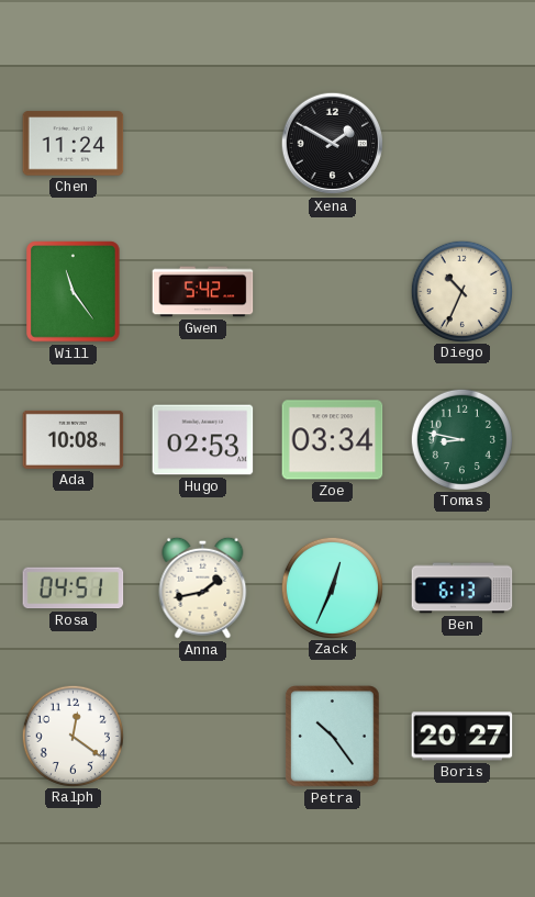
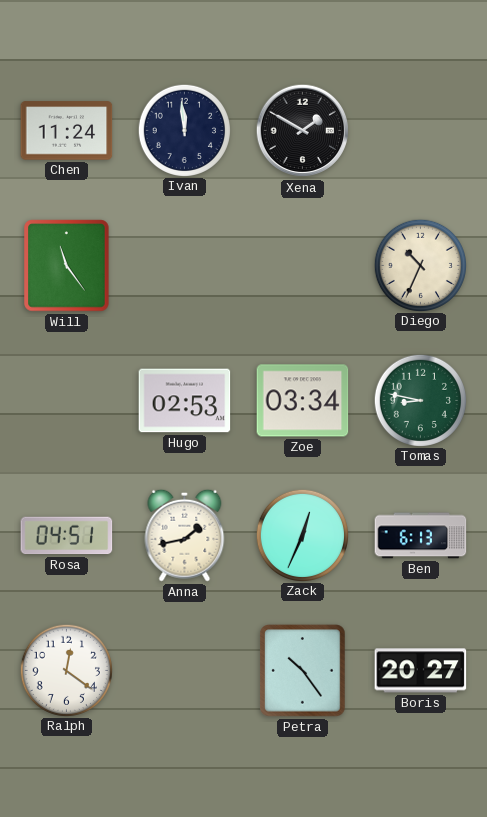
Ivan: none -> 11:59 (184, 130)
Gwen: 5:42 -> none (203, 292)
Ada: 10:08 -> none (74, 439)
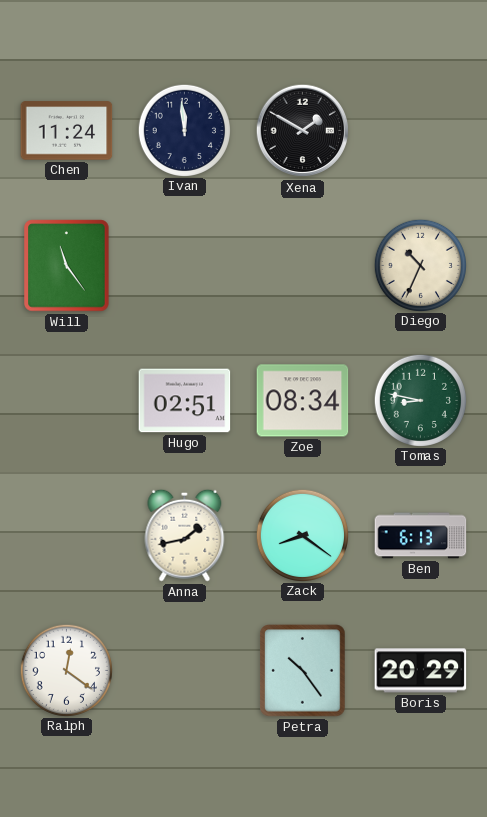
Hugo: 02:53 -> 02:51 (185, 401)
Zoe: 03:34 -> 08:34 (303, 401)
Rosa: 04:51 -> none (67, 536)
Zack: 12:34 -> 8:21 (302, 535)
Boris: 20:27 -> 20:29 (421, 671)
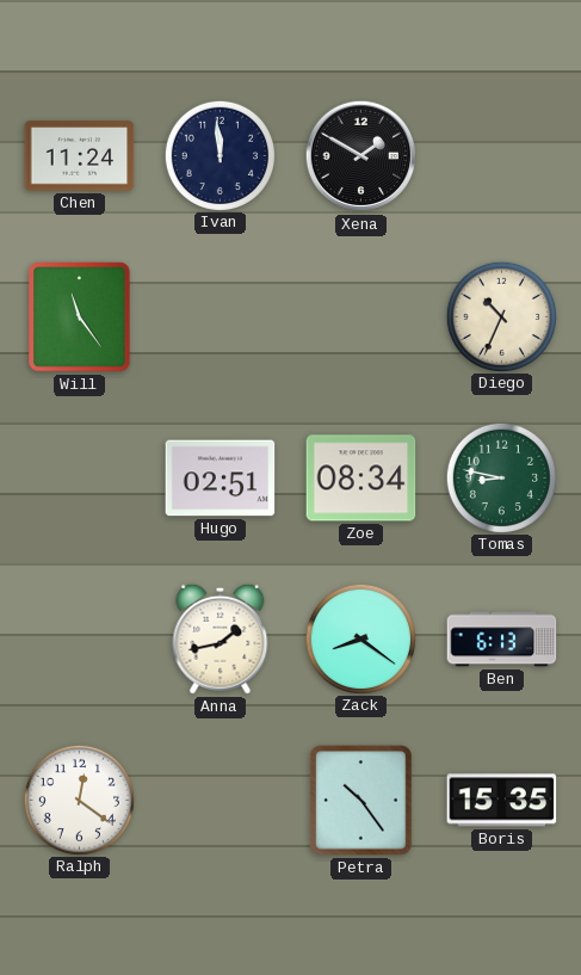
Boris: 20:29 -> 15:35 (502, 801)
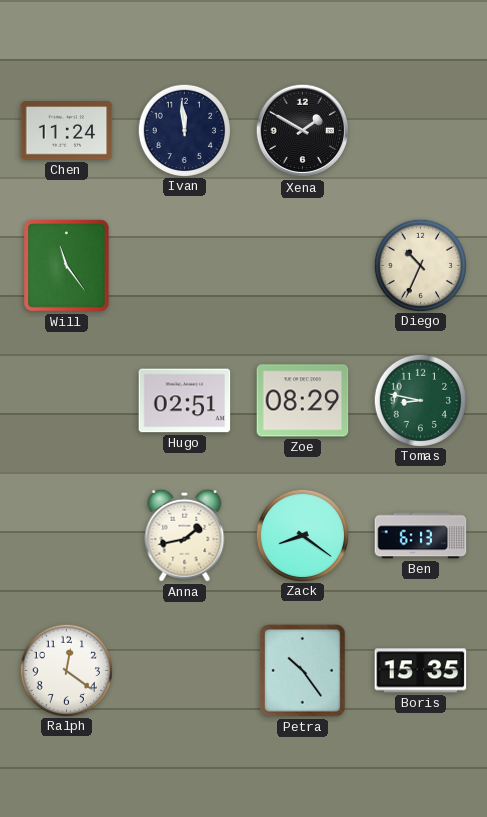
Zoe: 08:34 -> 08:29 (303, 401)
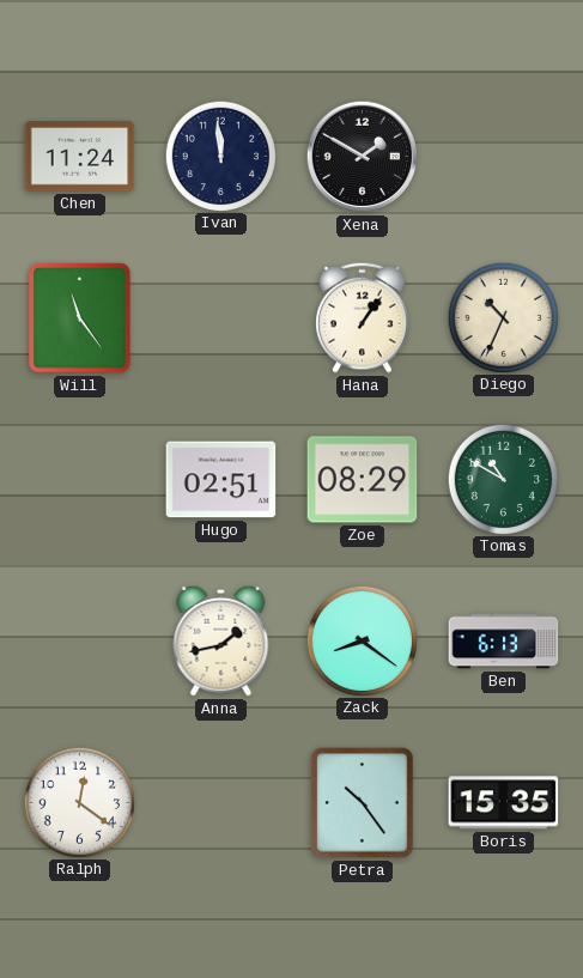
Hana: none -> 1:06 (363, 317)
Tomas: 8:47 -> 10:50 (503, 479)
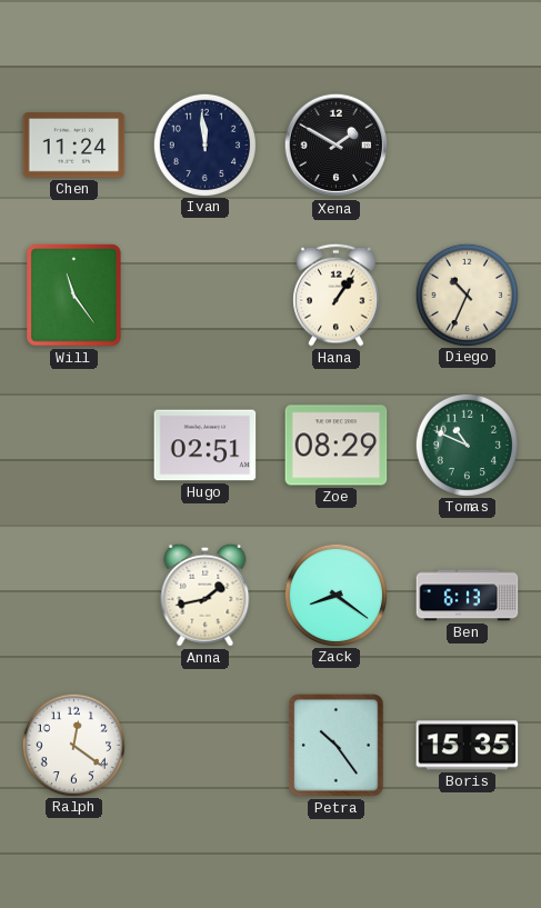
Tomas: 10:50 -> 10:49 (467, 445)
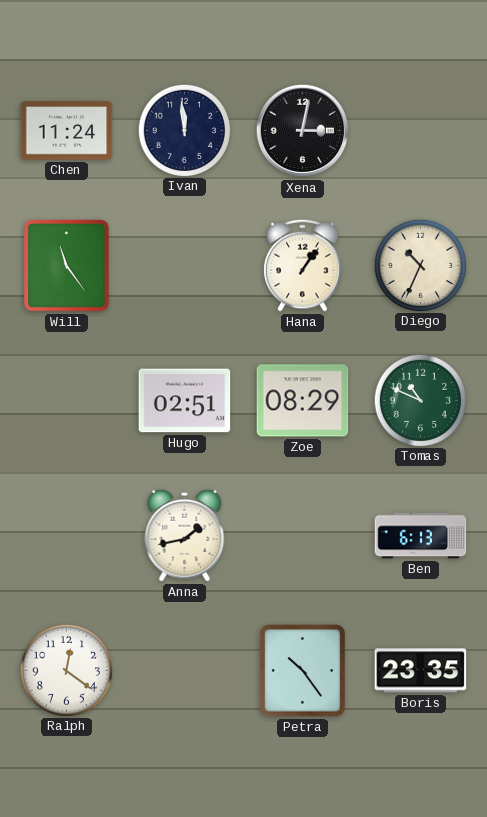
Xena: 1:50 -> 3:02 (303, 131)
Zack: 8:21 -> none (335, 595)
Boris: 15:35 -> 23:35 (421, 671)
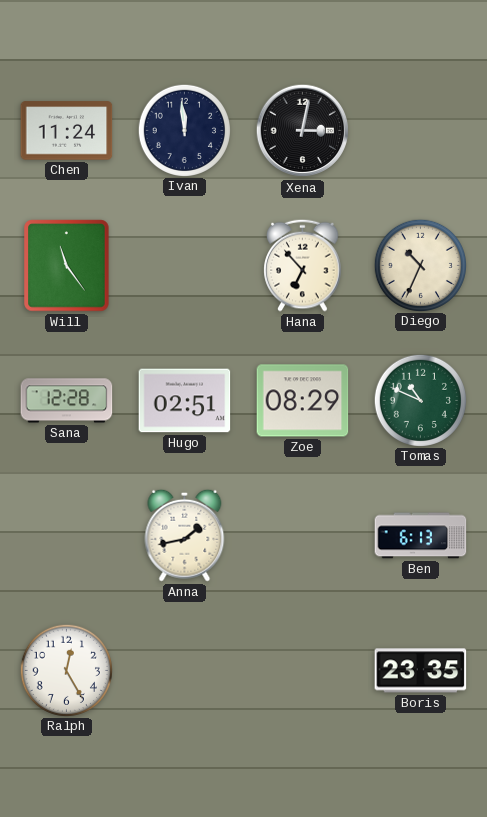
Hana: 1:06 -> 6:53 (303, 265)
Sana: none -> 12:28 (67, 401)
Ralph: 12:21 -> 12:25 (66, 670)
Petra: 10:24 -> none (303, 671)
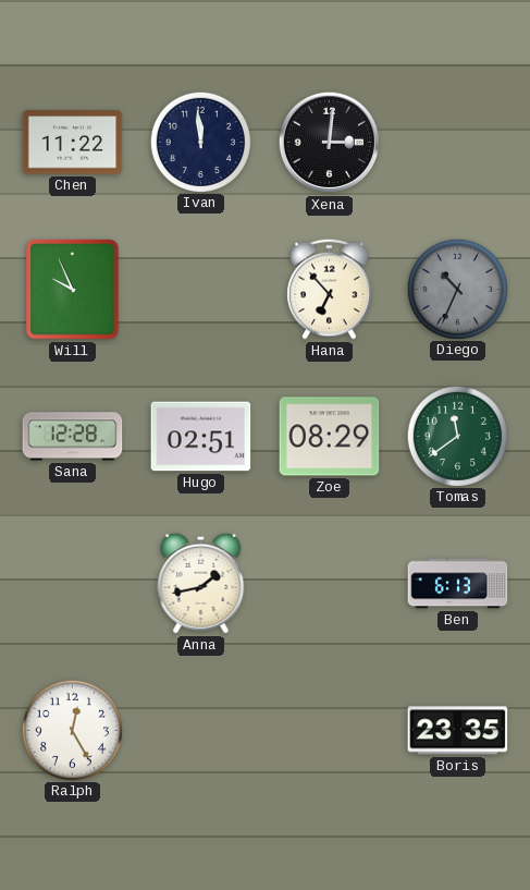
Chen: 11:24 -> 11:22 (73, 143)
Xena: 3:02 -> 3:01 (330, 143)
Will: 11:24 -> 9:56 (73, 290)
Diego dial: cream -> grey (457, 289)
Tomas: 10:49 -> 11:39 (457, 436)
